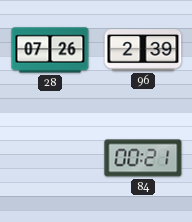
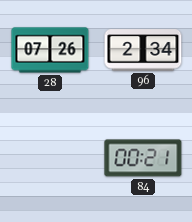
96: 2:39 -> 2:34 (143, 50)
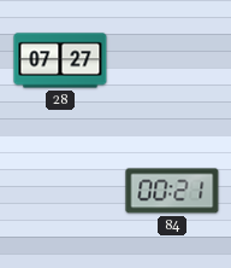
28: 07:26 -> 07:27 (60, 60)
96: 2:34 -> none (143, 50)
